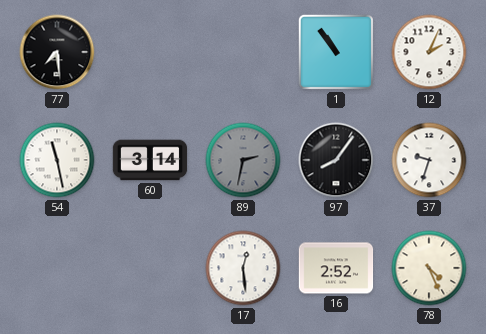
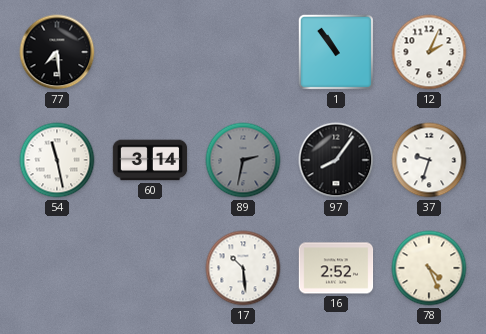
17: 12:29 -> 10:29 (243, 268)
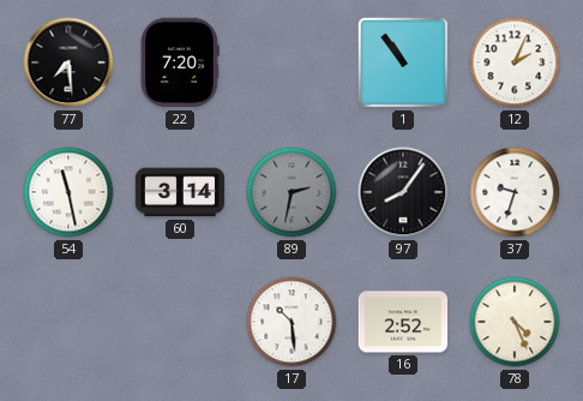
22: none -> 7:20 (180, 62)
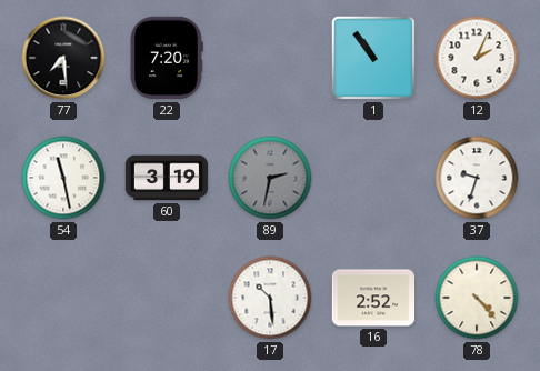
60: 3:14 -> 3:19 (167, 178)
97: 8:06 -> none (403, 192)
78: 4:26 -> 4:23 (477, 298)
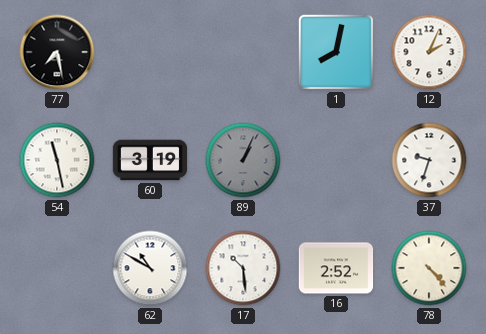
77: 7:29 -> 7:28 (57, 52)
22: 7:20 -> none (167, 58)
1: 10:54 -> 8:02 (336, 52)
89: 2:32 -> 1:04 (243, 160)
62: none -> 10:50 (150, 268)
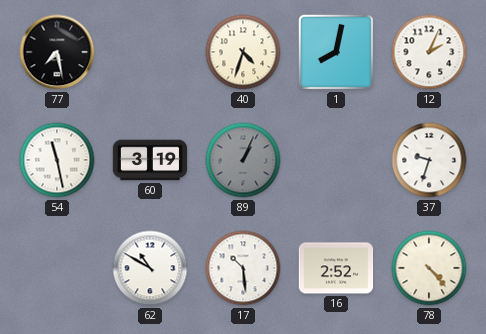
40: none -> 4:33 (243, 52)
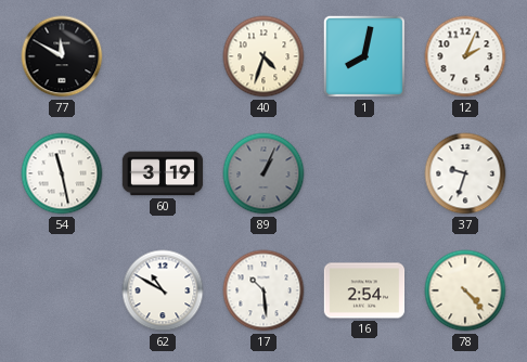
77: 7:28 -> 11:50 (62, 56)
16: 2:52 -> 2:54 (364, 290)
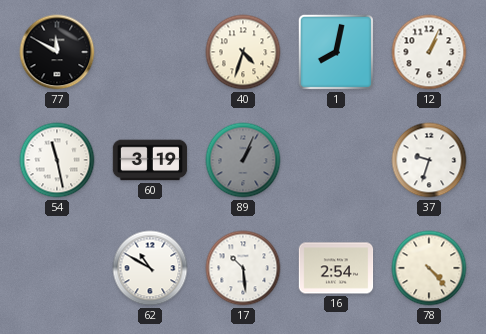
12: 2:04 -> 1:04 (429, 52)
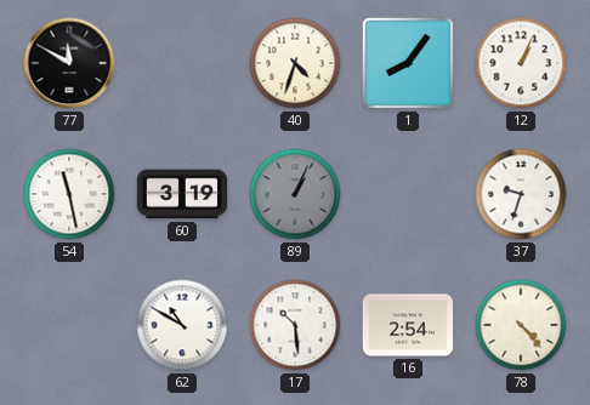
1: 8:02 -> 8:06 (408, 63)
